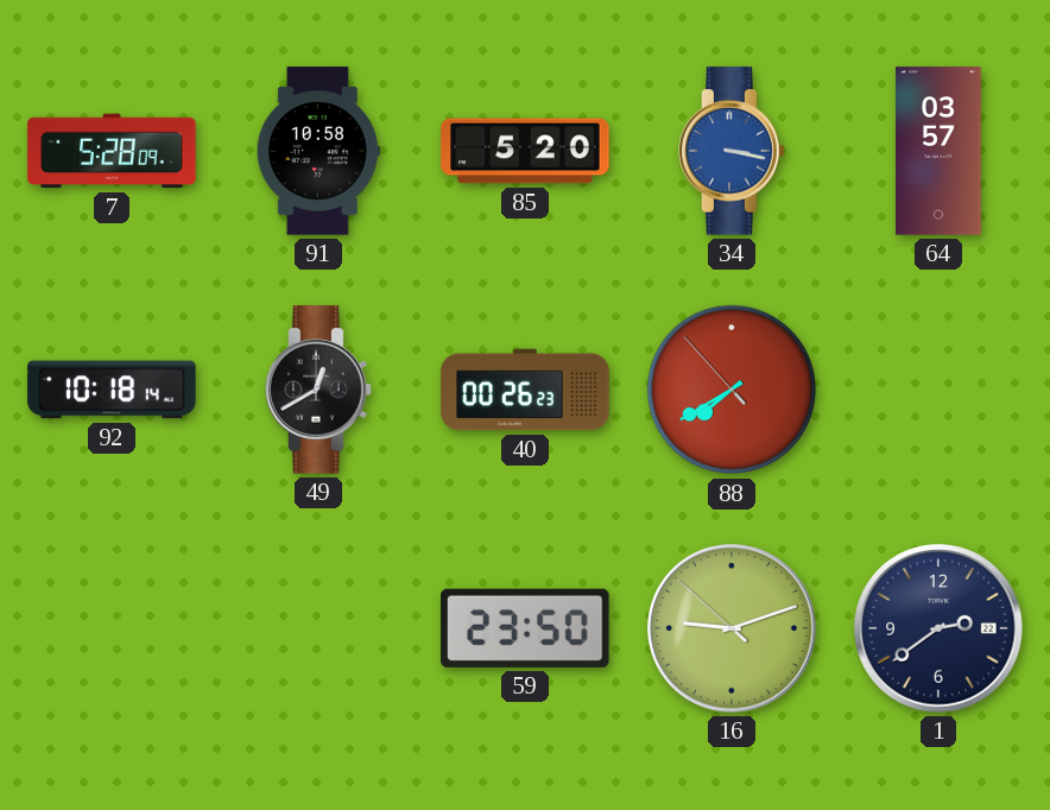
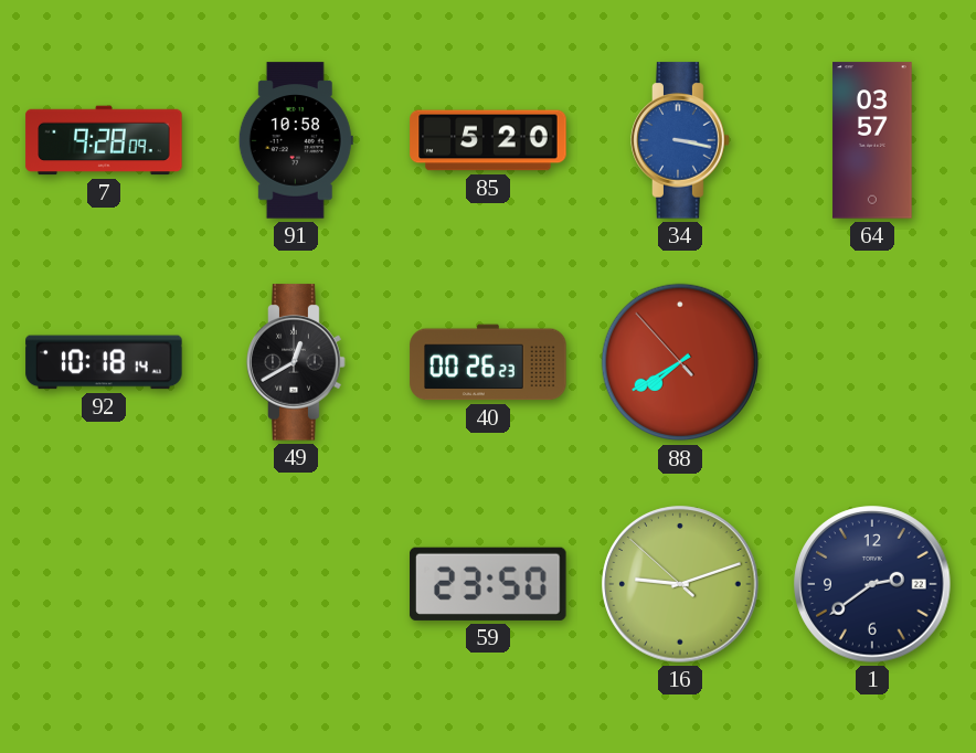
7: 5:28 -> 9:28 (104, 140)
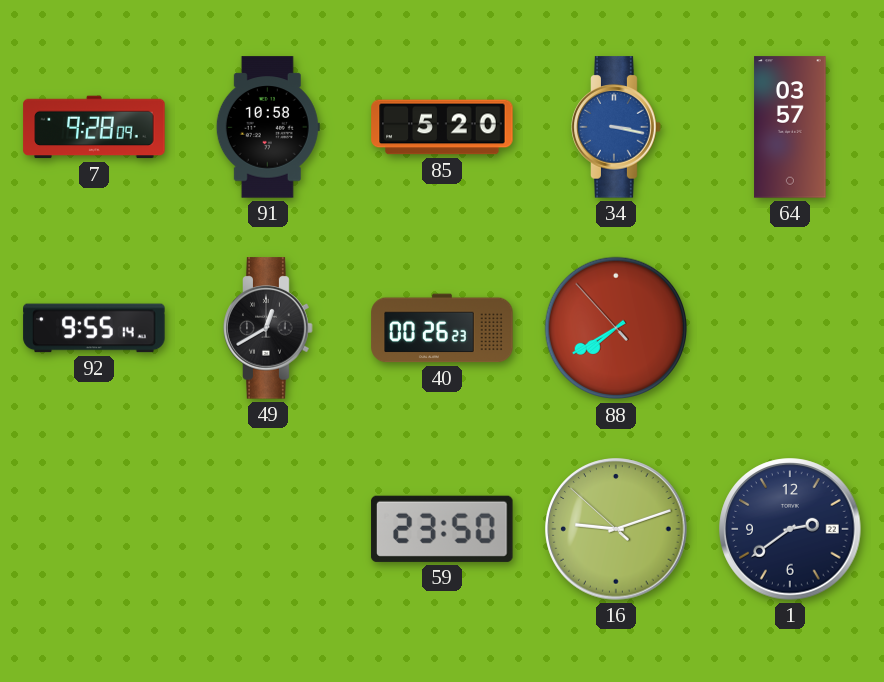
92: 10:18 -> 9:55 (94, 328)
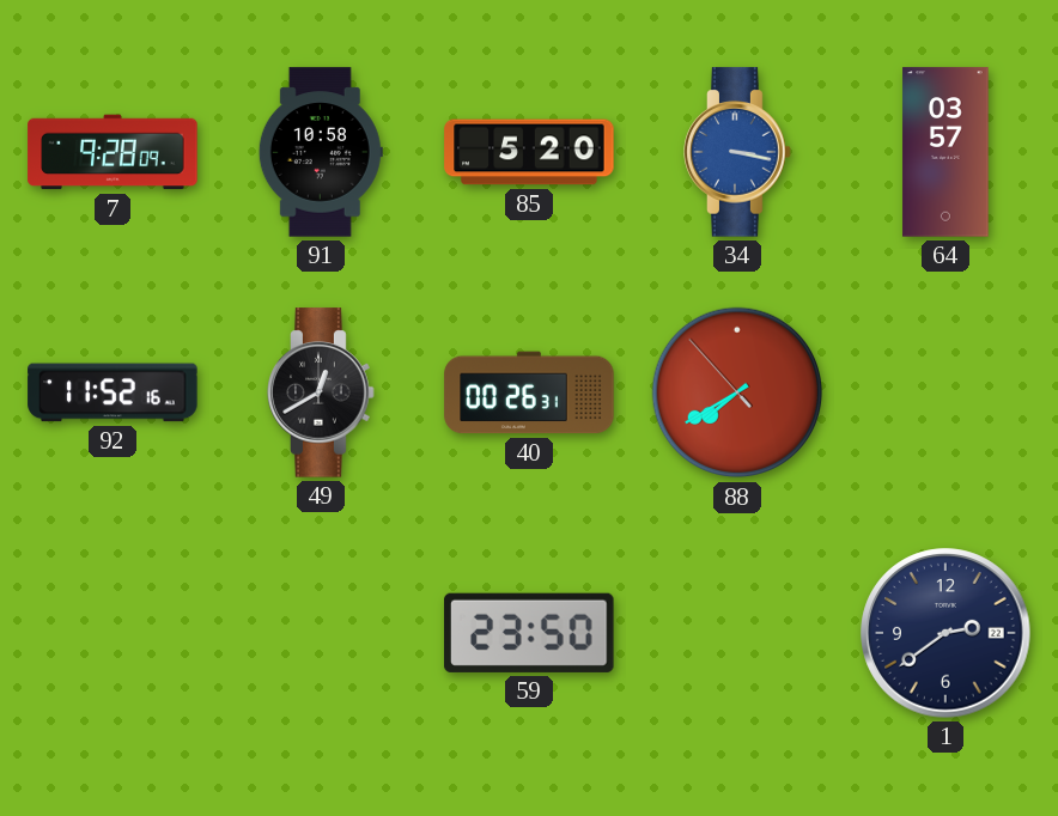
92: 9:55 -> 11:52 (113, 392)
40: 00:26:23 -> 00:26:31 (529, 392)
16: 9:11 -> none (616, 529)
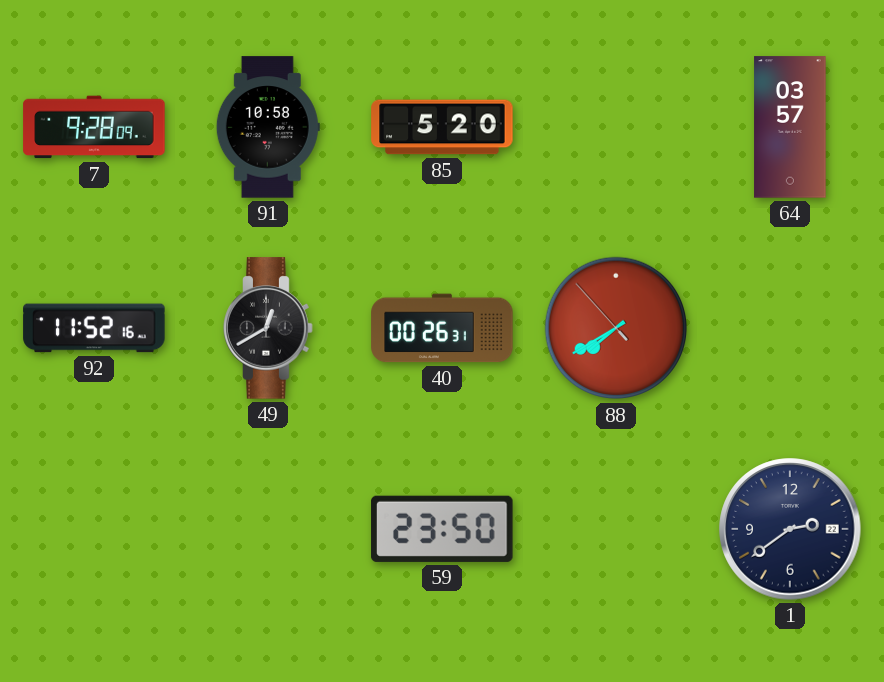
34: 3:17 -> none (737, 152)
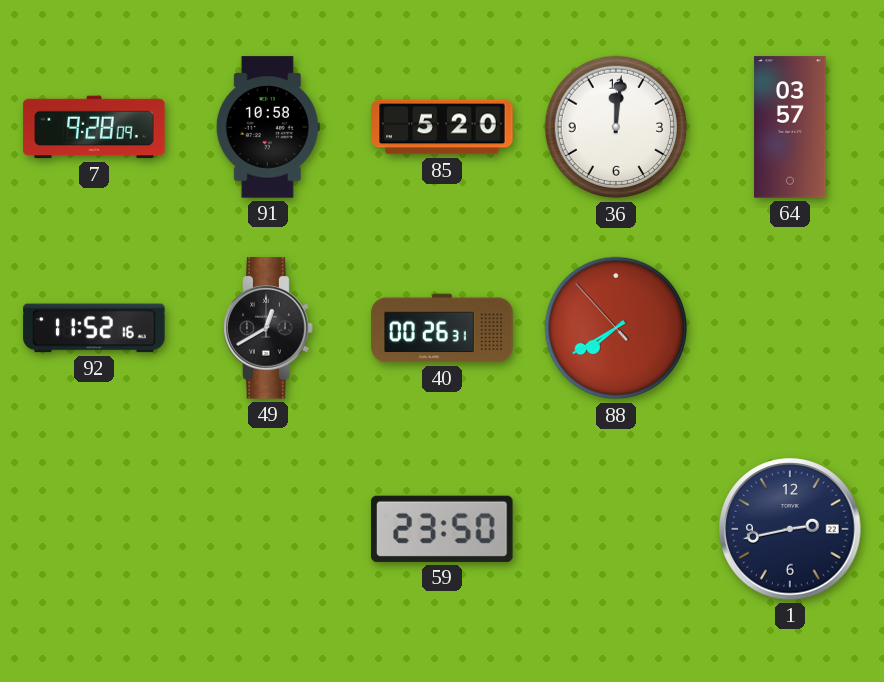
36: none -> 12:01 (616, 127)
1: 2:39 -> 2:43 (790, 529)
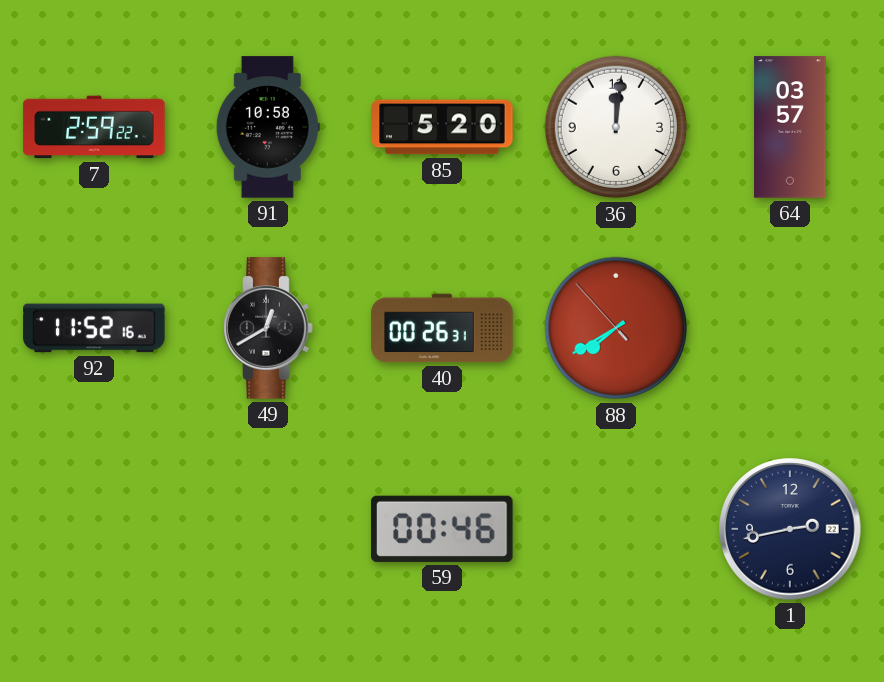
7: 9:28 -> 2:59 (94, 127)
59: 23:50 -> 00:46 (442, 529)
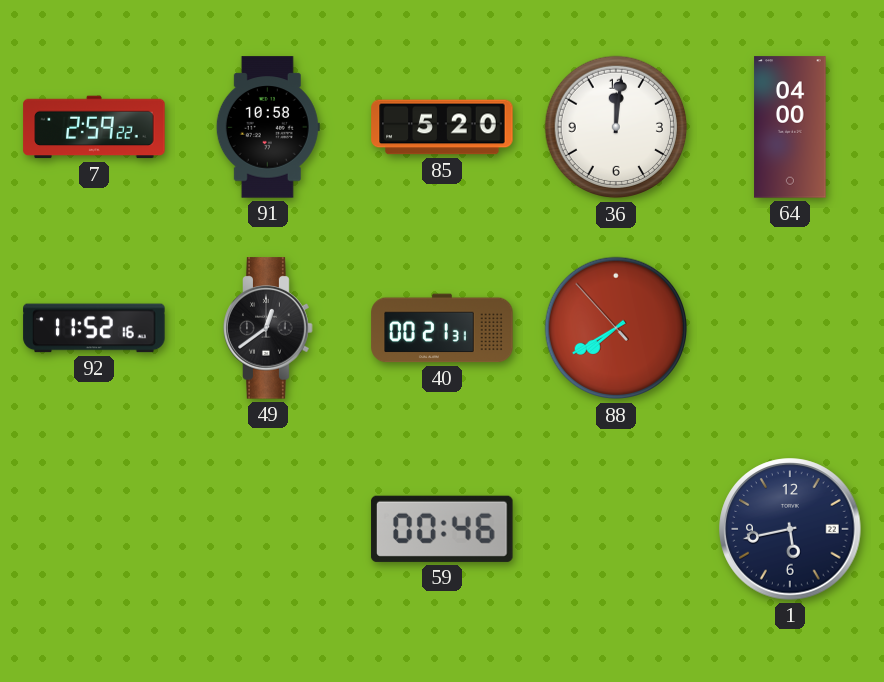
64: 03:57 -> 04:00 (790, 127)
49: 12:40 -> 12:39 (268, 328)
40: 00:26 -> 00:21 (442, 328)
1: 2:43 -> 5:43 (790, 529)
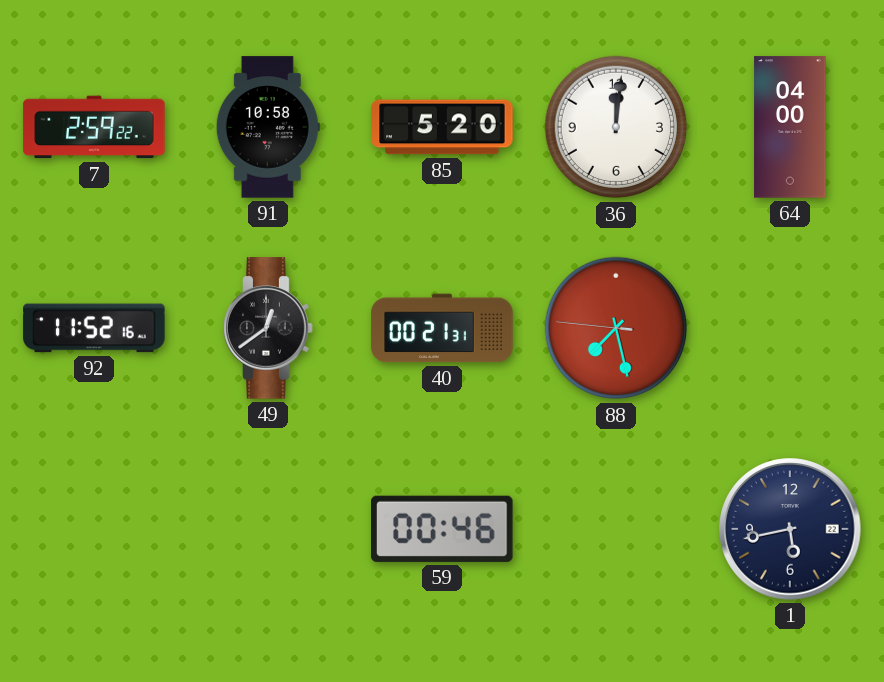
88: 7:39 -> 7:27 (616, 328)
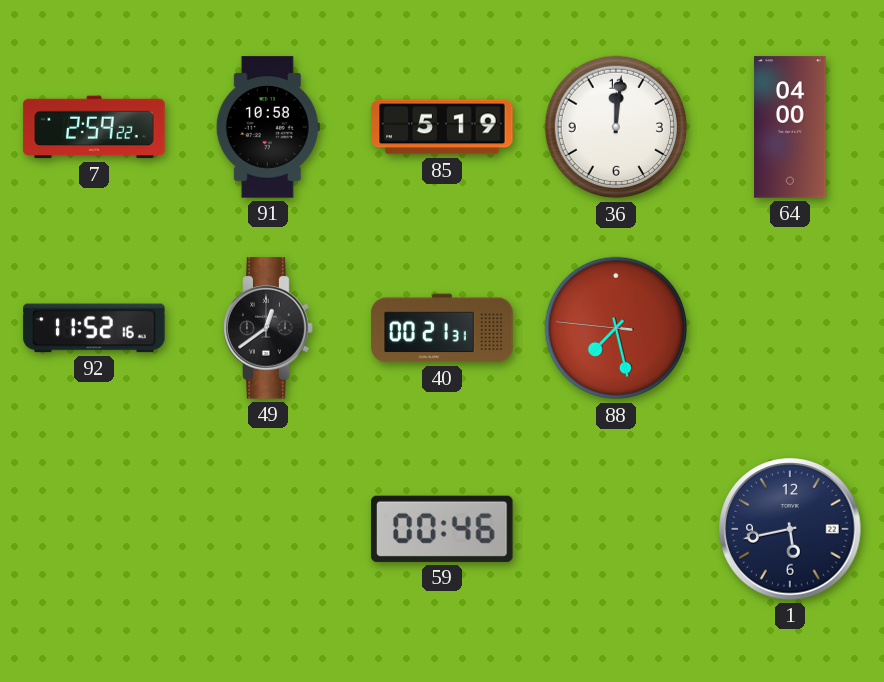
85: 5:20 -> 5:19 (442, 127)
